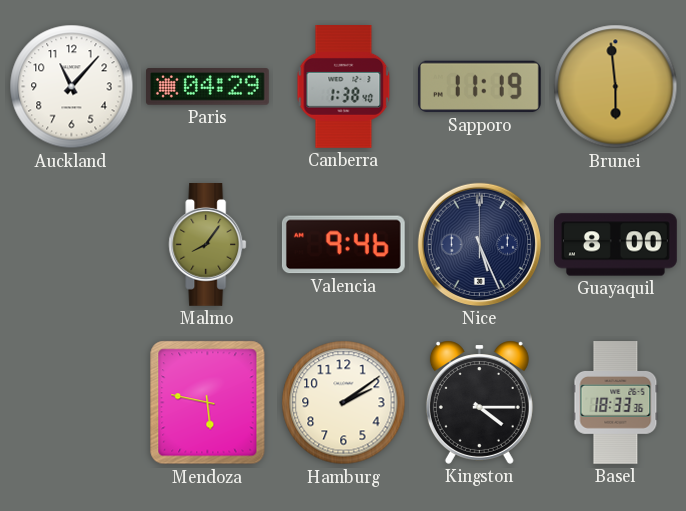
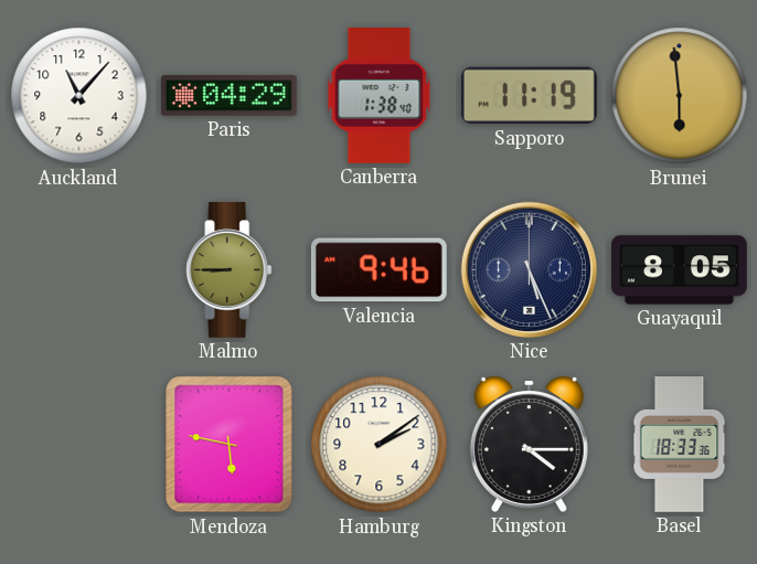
Malmo: 8:06 -> 8:45 (230, 270)
Guayaquil: 8:00 -> 8:05 (680, 270)
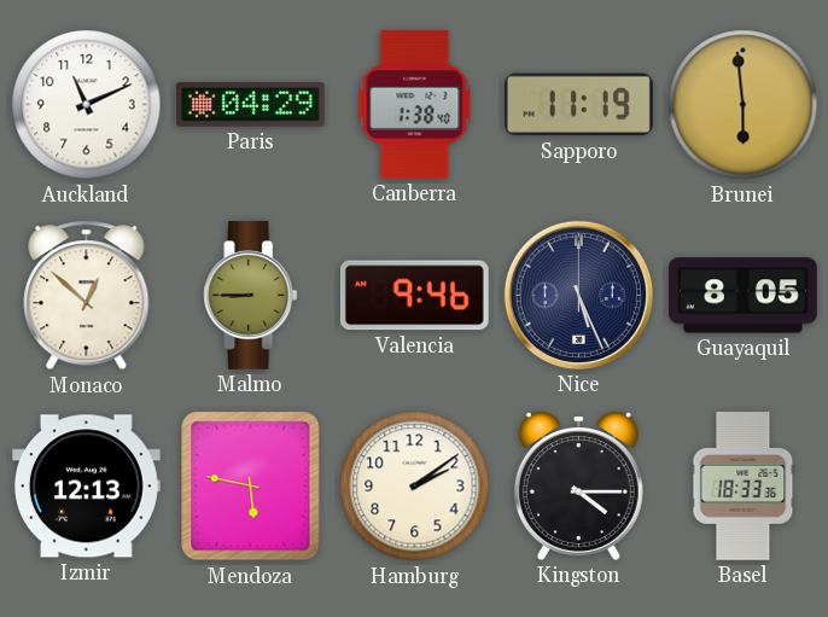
Auckland: 11:07 -> 11:11 (87, 105)
Monaco: none -> 12:52 (87, 296)
Izmir: none -> 12:13 (86, 487)
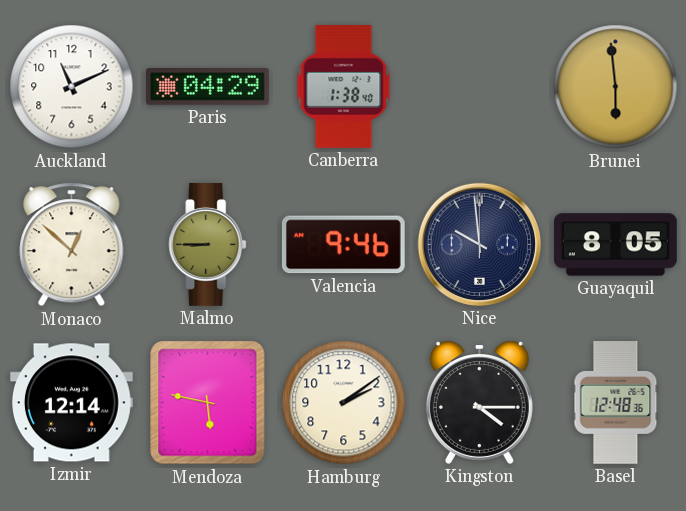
Sapporo: 11:19 -> none (578, 105)
Nice: 5:26 -> 9:59 (479, 244)
Izmir: 12:13 -> 12:14 (71, 403)
Basel: 18:33 -> 12:48 (616, 403)
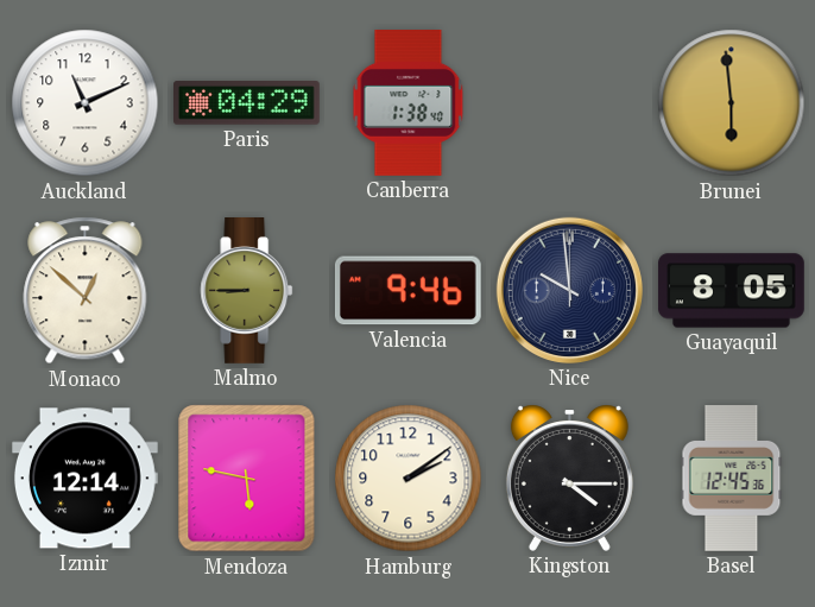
Basel: 12:48 -> 12:45 (732, 479)
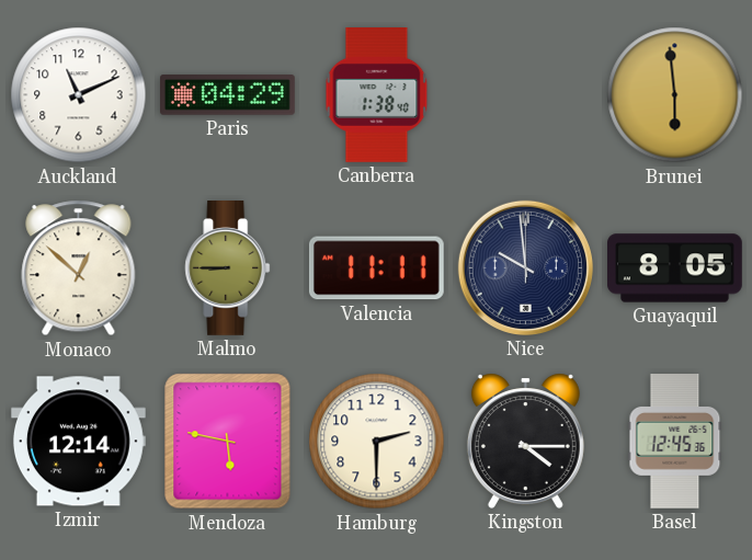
Valencia: 9:46 -> 11:11 (376, 268)
Hamburg: 2:09 -> 2:30 (377, 442)
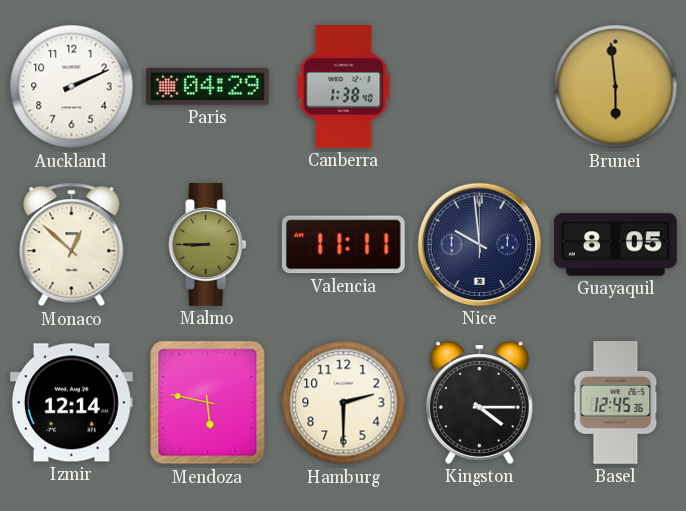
Auckland: 11:11 -> 2:11 (72, 87)
